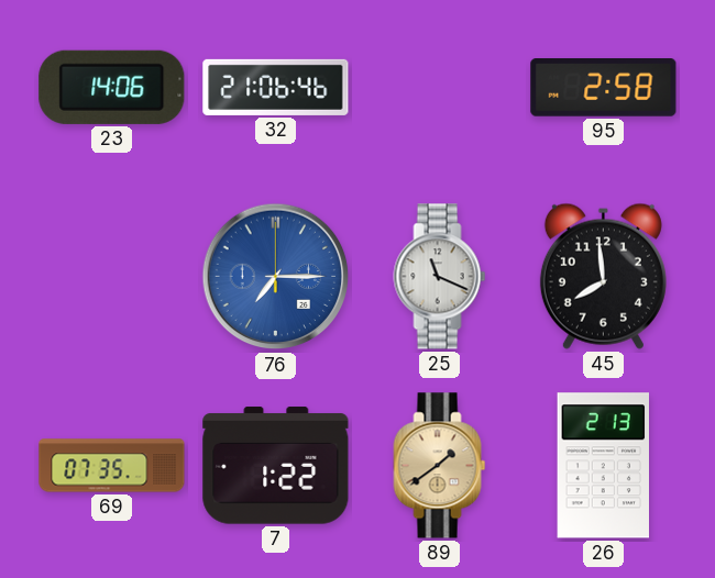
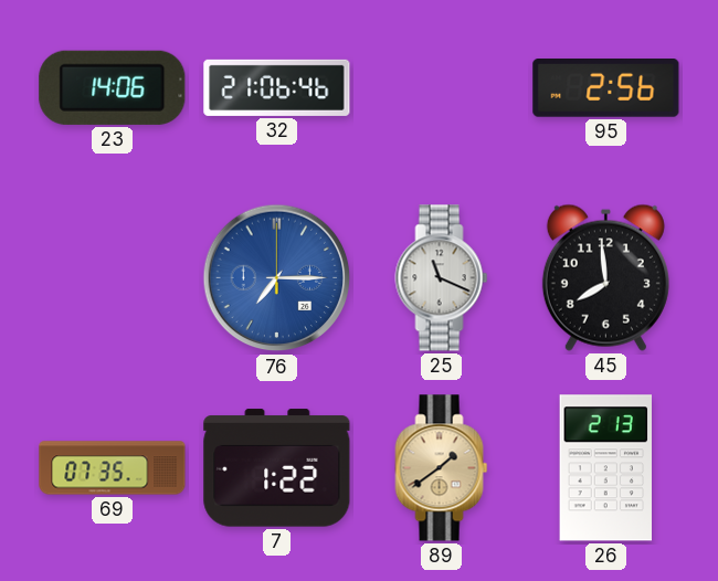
95: 2:58 -> 2:56 (606, 88)
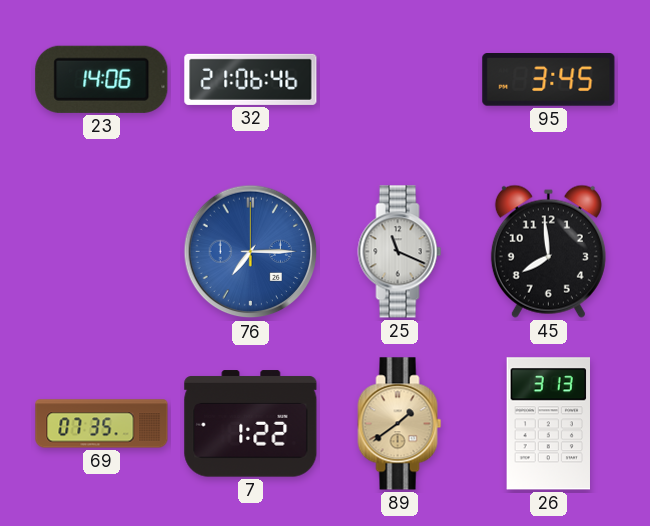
95: 2:56 -> 3:45 (549, 80)
26: 2:13 -> 3:13 (549, 424)
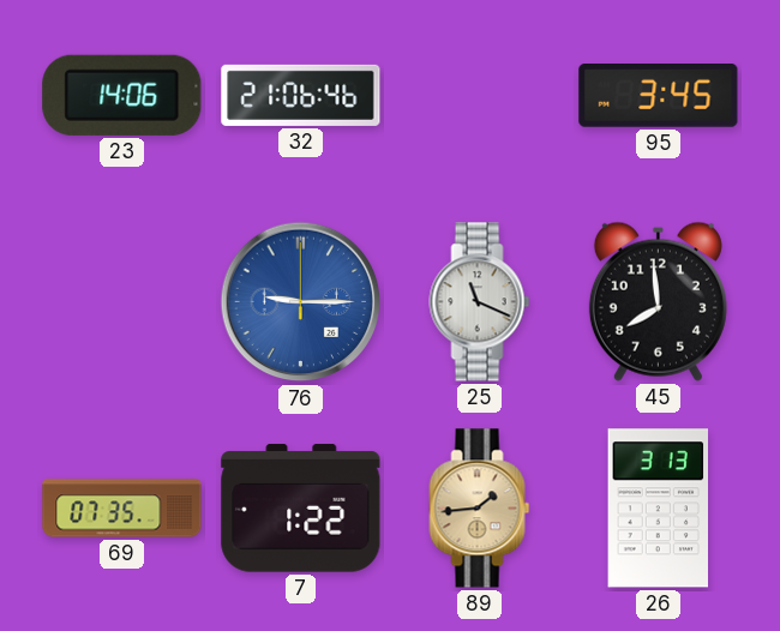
76: 7:15 -> 9:15 (301, 302)
89: 1:39 -> 1:44 (480, 509)
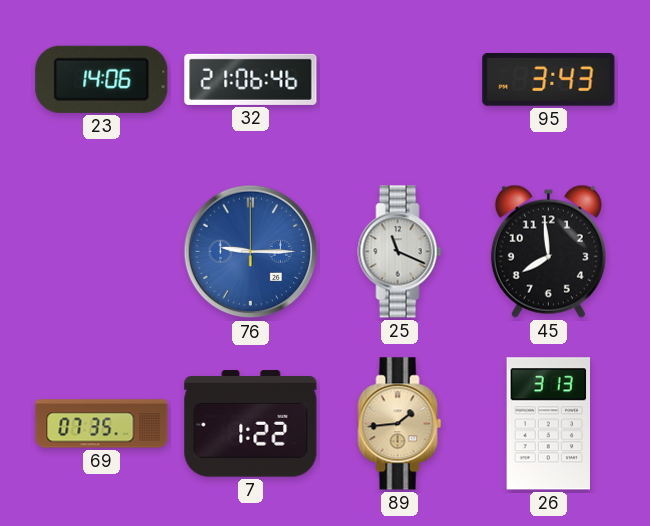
95: 3:45 -> 3:43 (549, 80)
